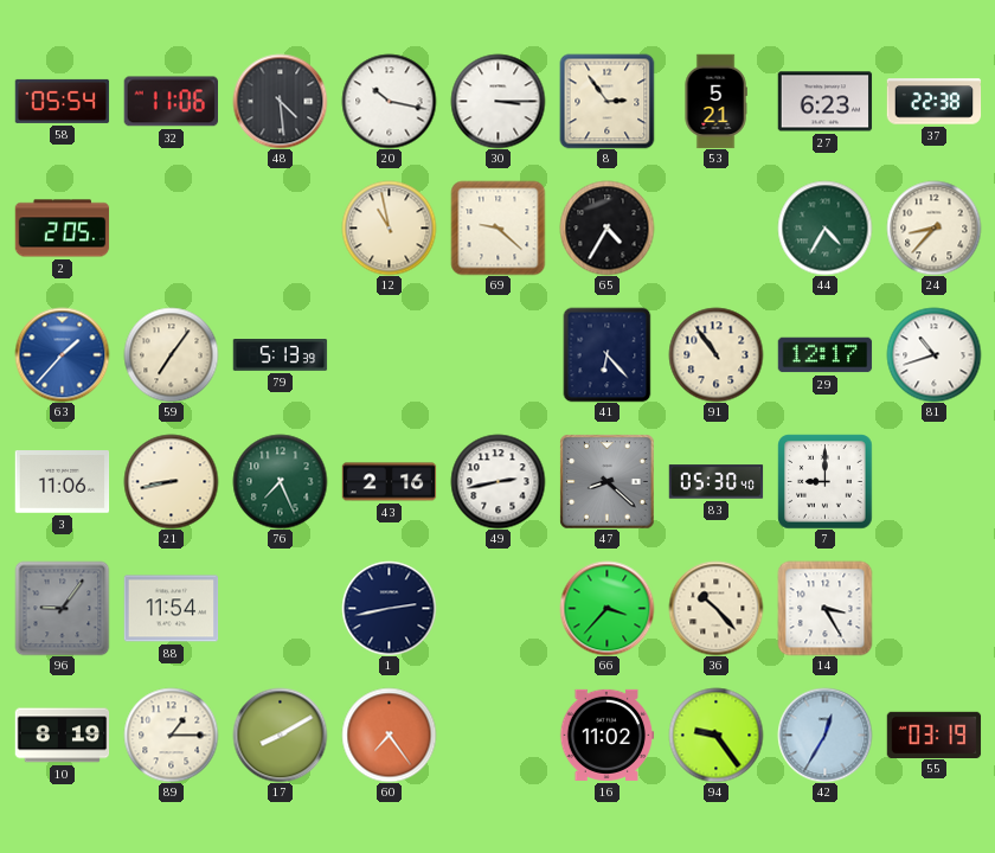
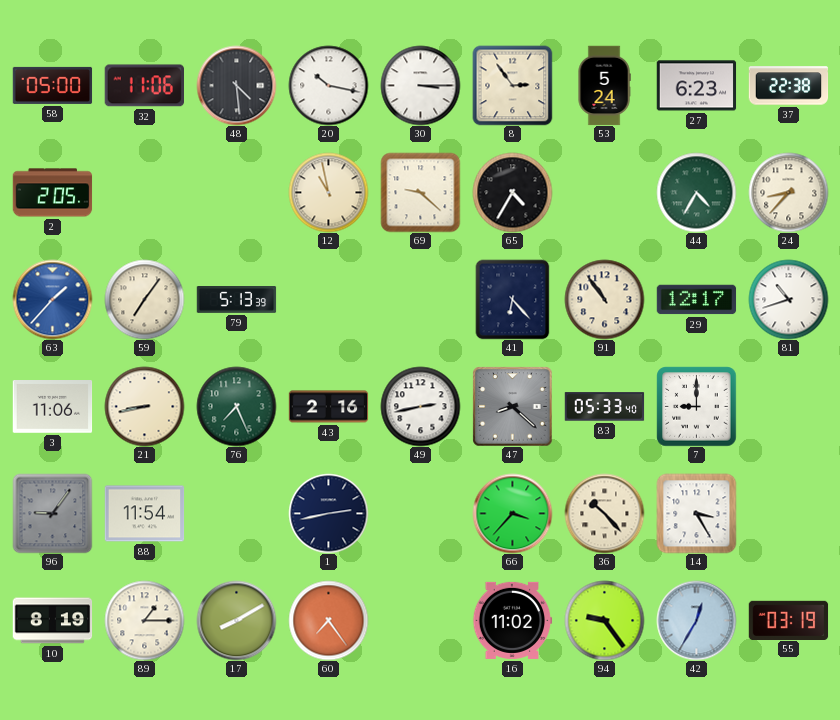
58: 05:54 -> 05:00 (52, 85)
53: 5:21 -> 5:24 (604, 85)
83: 05:30 -> 05:33 (604, 407)
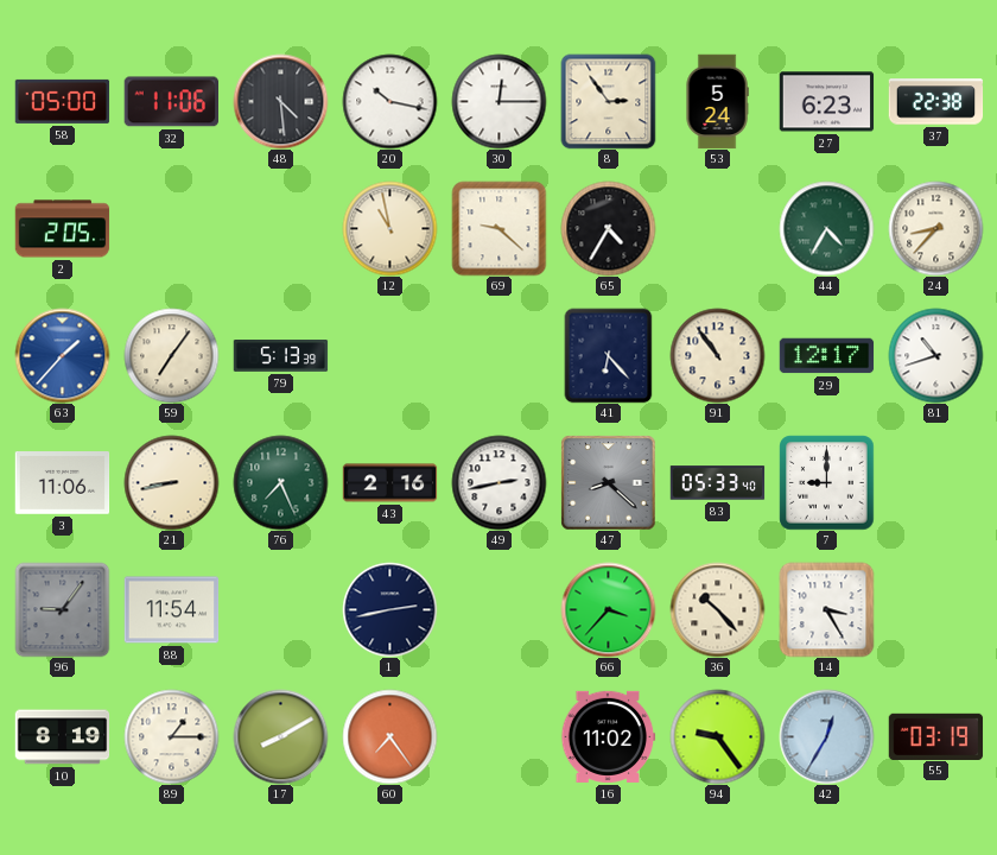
30: 3:15 -> 12:15 (498, 101)
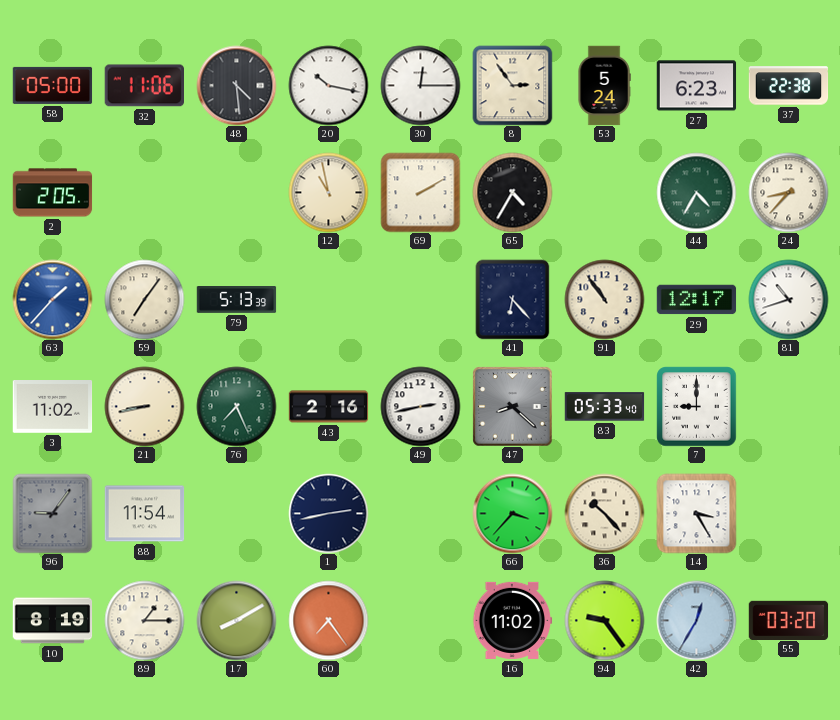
69: 9:22 -> 2:10 (420, 192)
3: 11:06 -> 11:02 (52, 407)
55: 03:19 -> 03:20 (788, 620)
